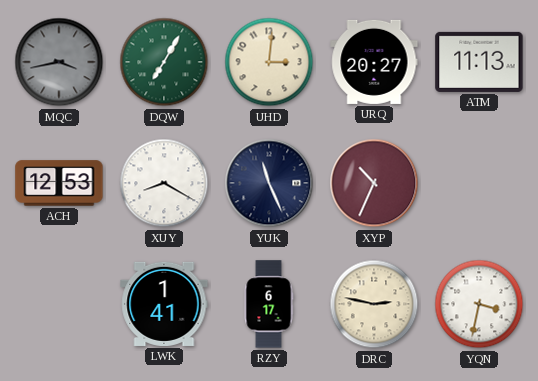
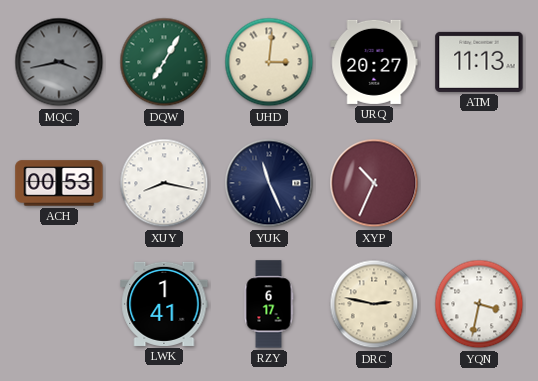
ACH: 12:53 -> 00:53 (59, 183)
XUY: 8:20 -> 8:17 (164, 183)
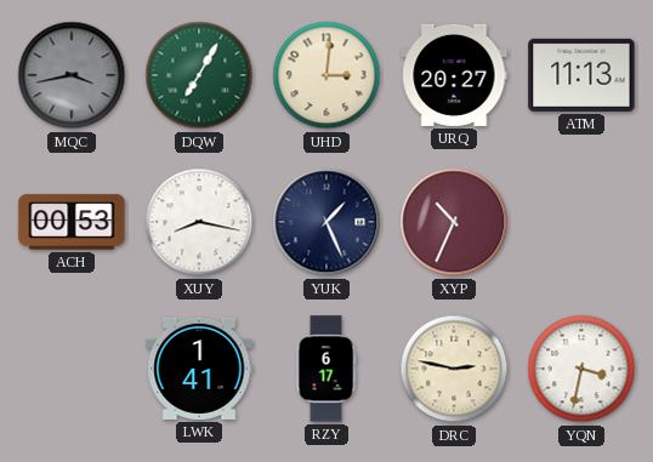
YUK: 11:26 -> 1:26 (326, 222)
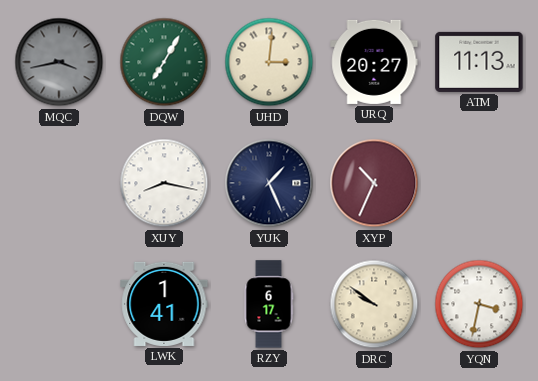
ACH: 00:53 -> none (72, 222)
DRC: 2:47 -> 9:51 (374, 304)
